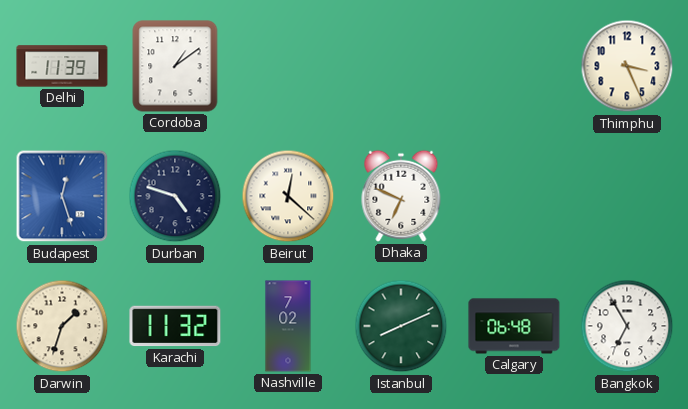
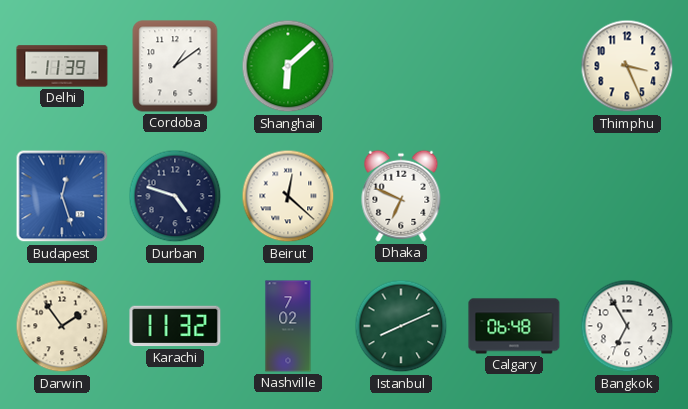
Shanghai: none -> 6:08 (288, 66)
Darwin: 1:33 -> 1:54 (62, 326)
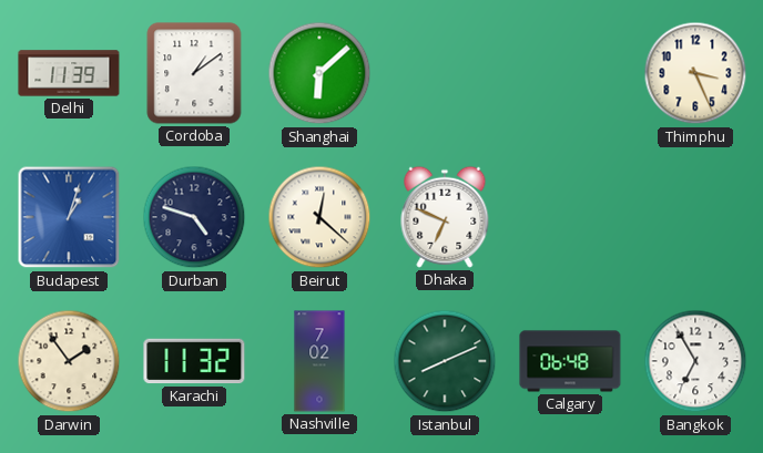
Budapest: 12:27 -> 1:03 (69, 217)
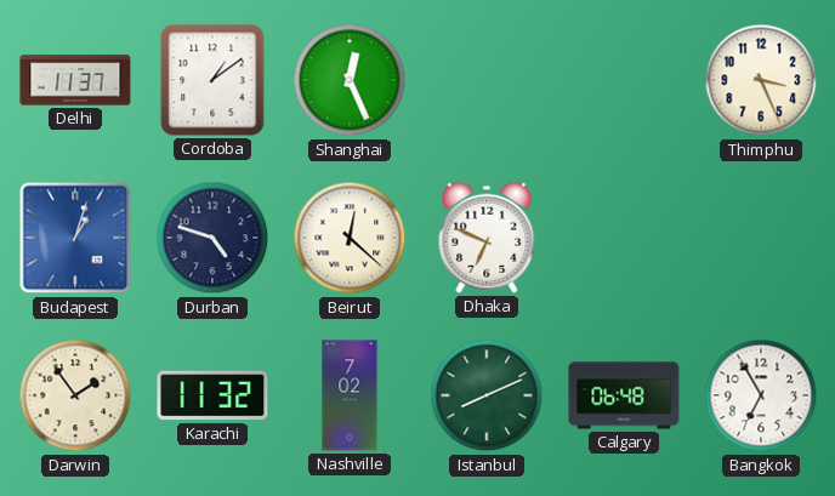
Delhi: 11:39 -> 11:37 (75, 80)
Shanghai: 6:08 -> 12:26 (350, 80)
